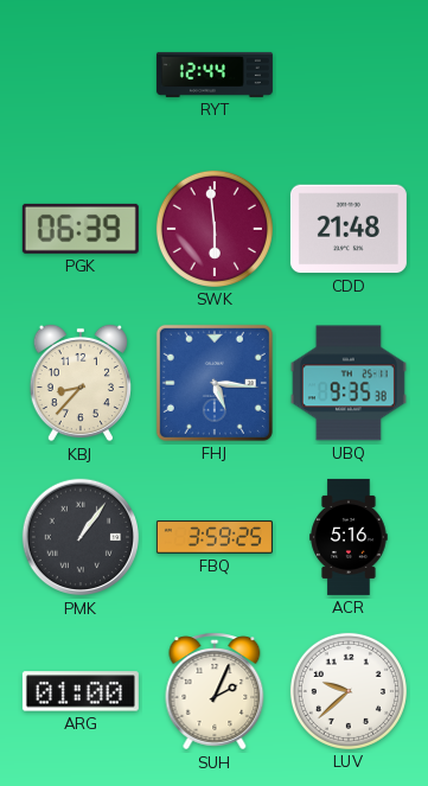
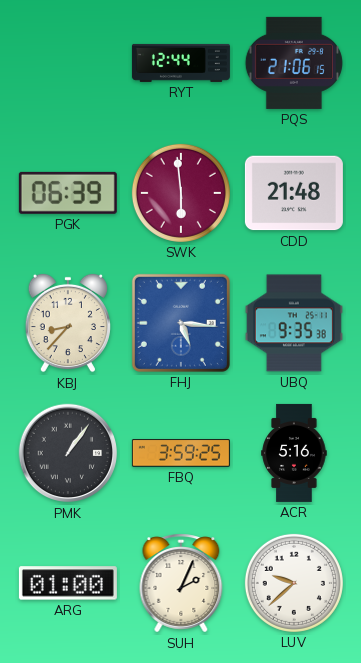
PQS: none -> 21:06 (294, 63)
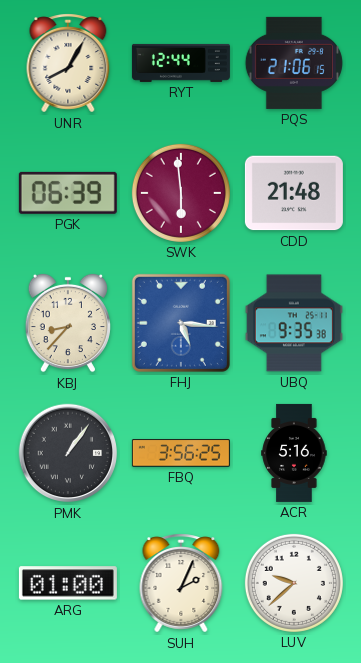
UNR: none -> 8:05 (68, 63)
FBQ: 3:59 -> 3:56 (181, 453)
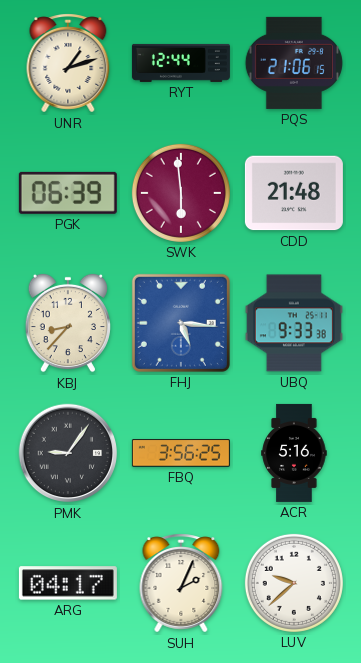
UNR: 8:05 -> 1:12 (68, 63)
UBQ: 9:35 -> 9:33 (294, 323)
PMK: 1:06 -> 9:06 (68, 453)
ARG: 01:00 -> 04:17 (68, 583)
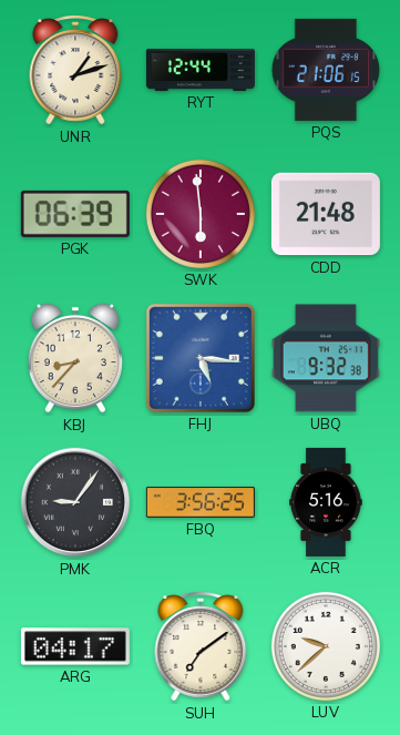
UBQ: 9:33 -> 9:32 (326, 358)
SUH: 2:04 -> 7:09 (201, 646)
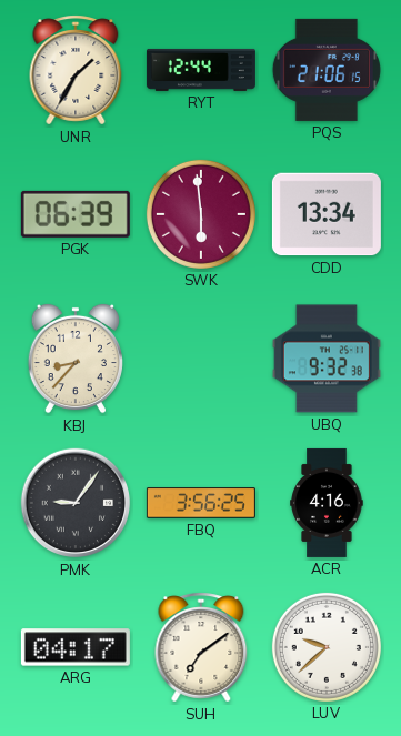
UNR: 1:12 -> 1:35 (76, 70)
CDD: 21:48 -> 13:34 (327, 214)
FHJ: 5:16 -> none (201, 358)
ACR: 5:16 -> 4:16 (327, 503)
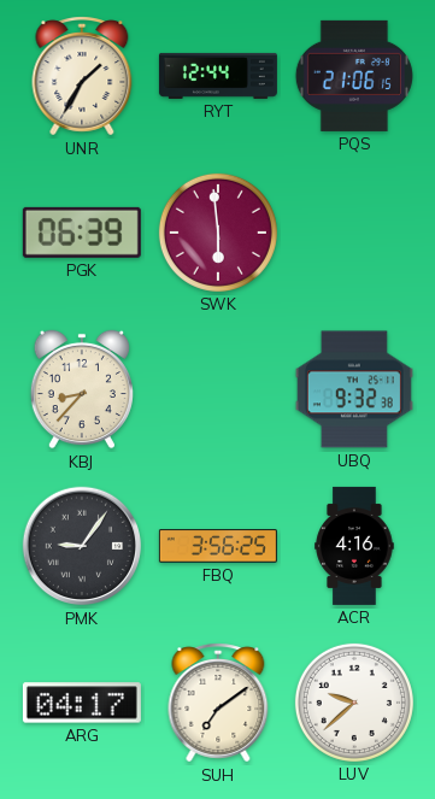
CDD: 13:34 -> none (327, 214)
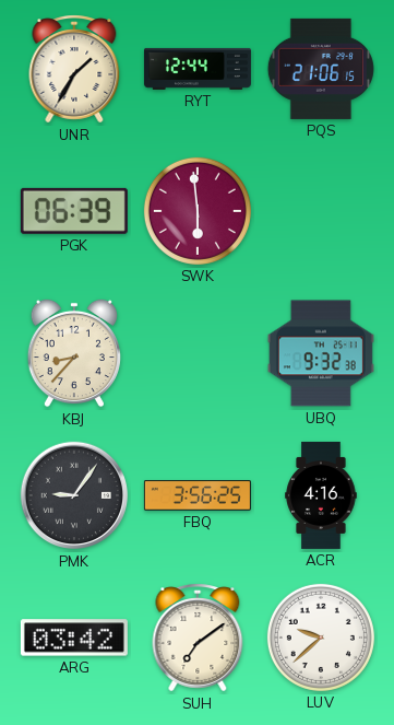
ARG: 04:17 -> 03:42 (74, 638)
